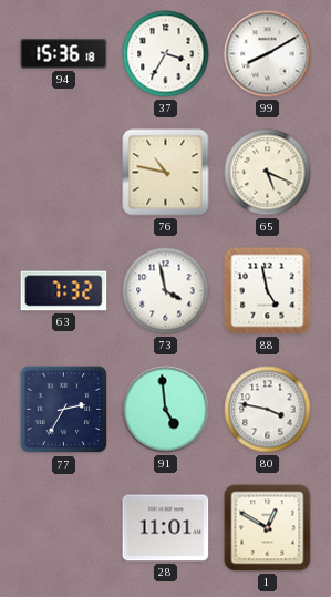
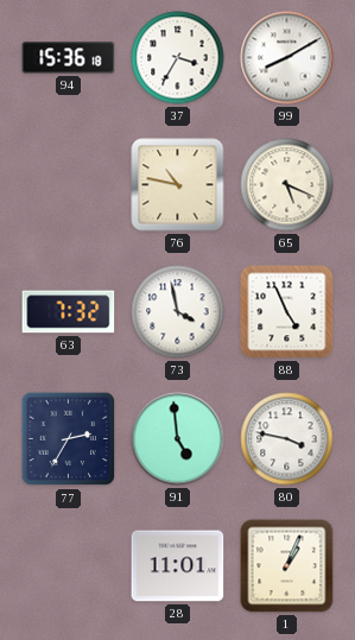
88: 4:58 -> 4:56 (287, 312)
1: 12:50 -> 1:04 (287, 566)
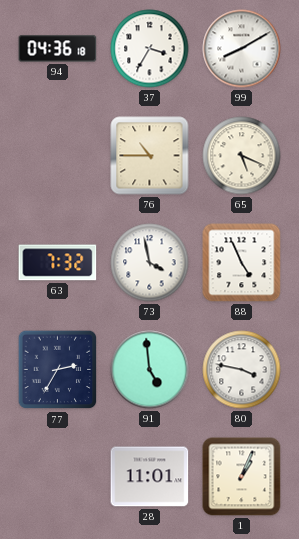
94: 15:36 -> 04:36 (58, 49)
76: 10:47 -> 10:45 (150, 156)
